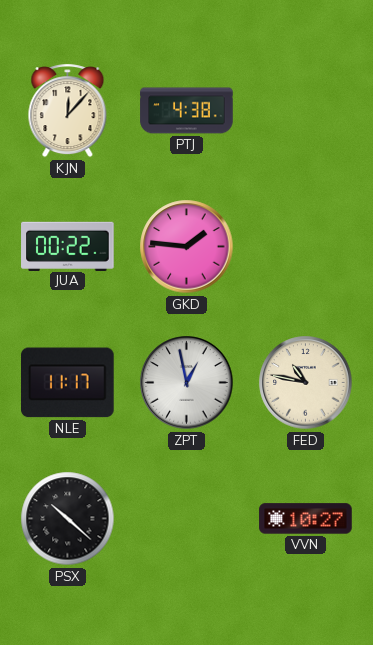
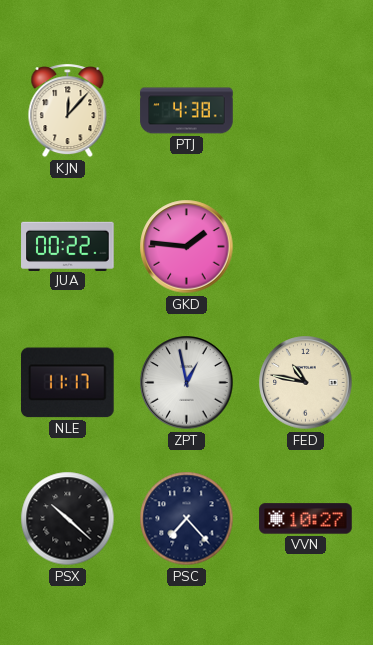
PSC: none -> 7:23 (187, 519)
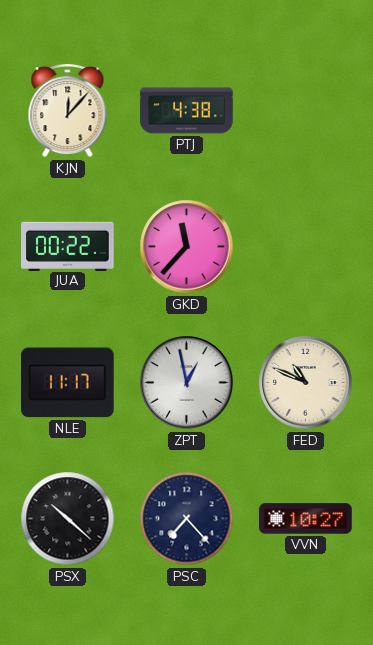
GKD: 1:46 -> 11:37 (187, 247)
FED: 10:47 -> 10:49 (306, 383)
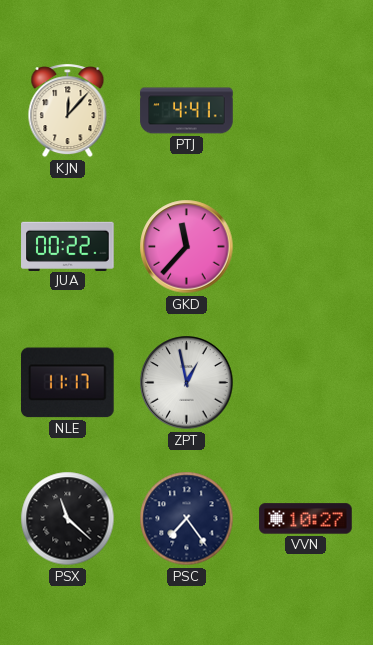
PTJ: 4:38 -> 4:41 (187, 111)
FED: 10:49 -> none (306, 383)
PSX: 10:22 -> 11:22 (68, 519)
PSC: 7:23 -> 7:24 (187, 519)
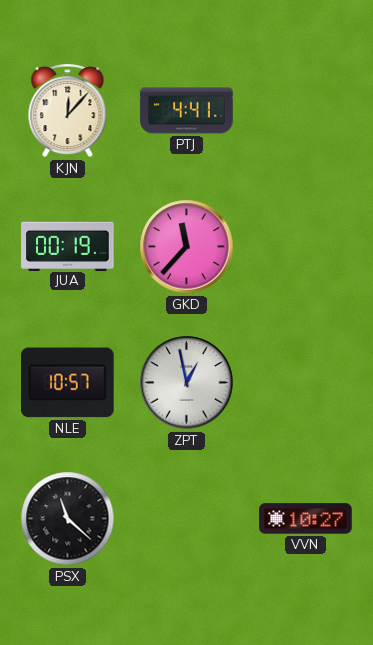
JUA: 00:22 -> 00:19 (68, 246)
NLE: 11:17 -> 10:57 (68, 383)
PSC: 7:24 -> none (187, 519)
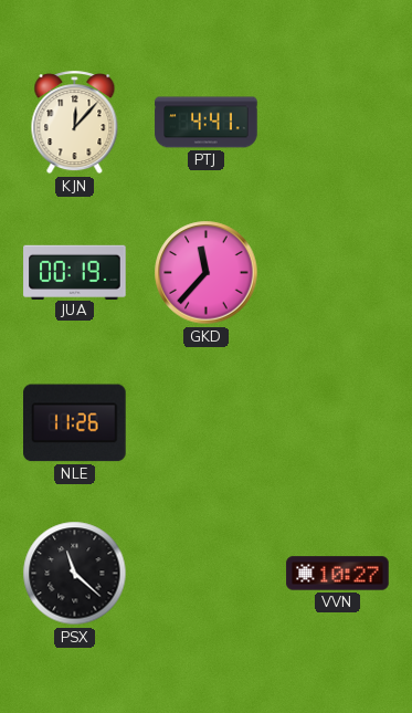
NLE: 10:57 -> 11:26 (75, 423)
ZPT: 12:58 -> none (187, 383)
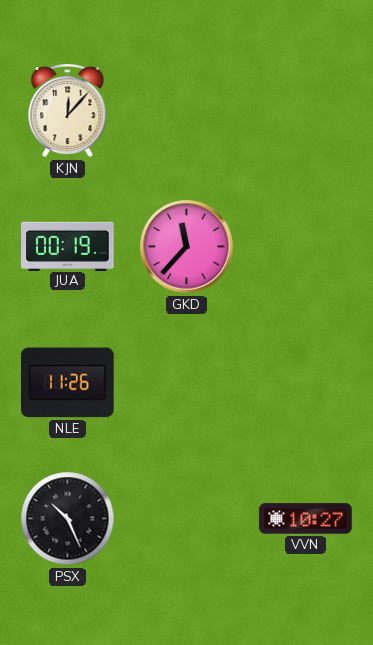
PTJ: 4:41 -> none (207, 123)
PSX: 11:22 -> 10:26 (68, 519)
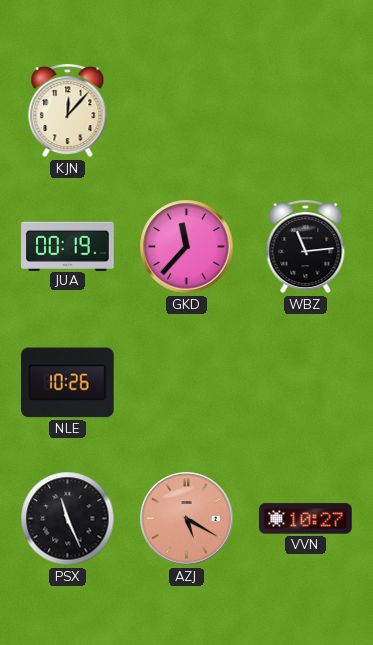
WBZ: none -> 11:14 (306, 247)
NLE: 11:26 -> 10:26 (68, 383)
PSX: 10:26 -> 11:26 (68, 519)
AZJ: none -> 5:20 (187, 519)
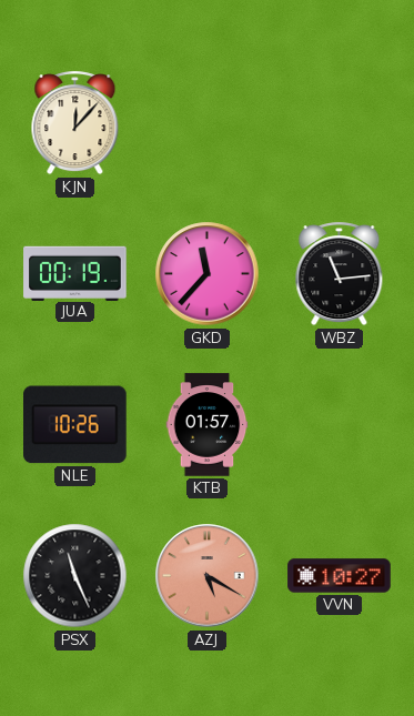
KTB: none -> 01:57 (208, 425)
